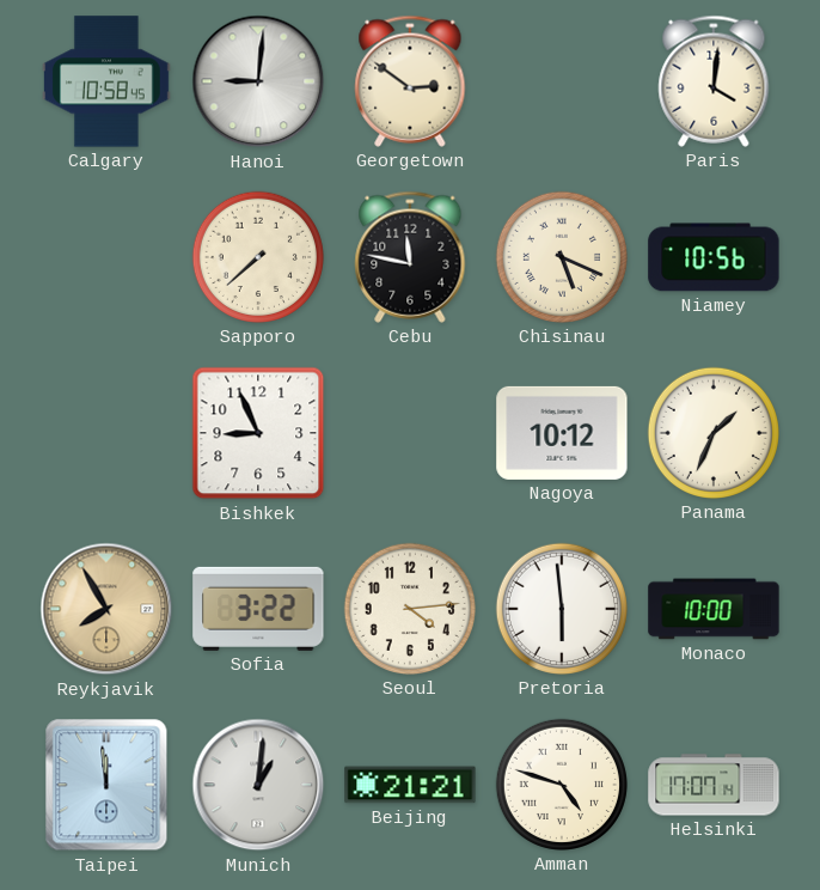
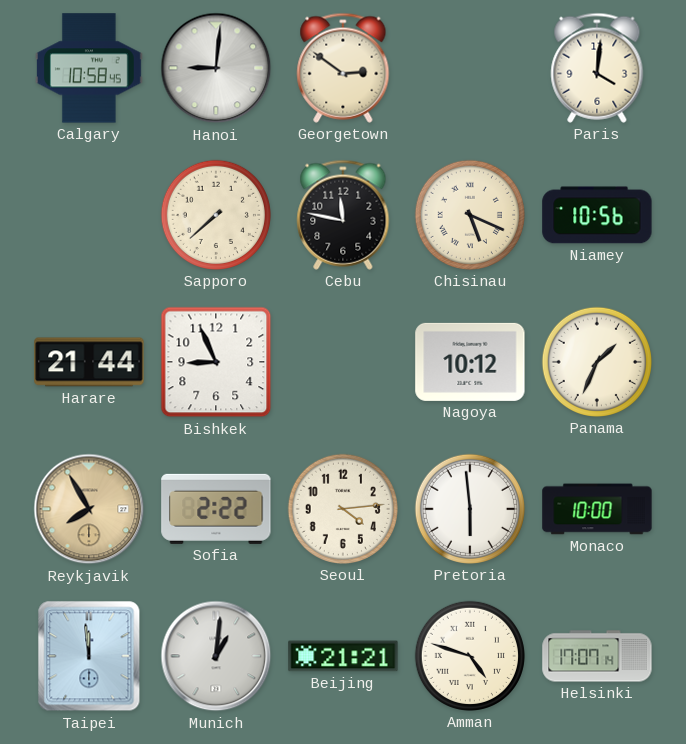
Harare: none -> 21:44 (89, 362)
Sofia: 3:22 -> 2:22 (216, 509)
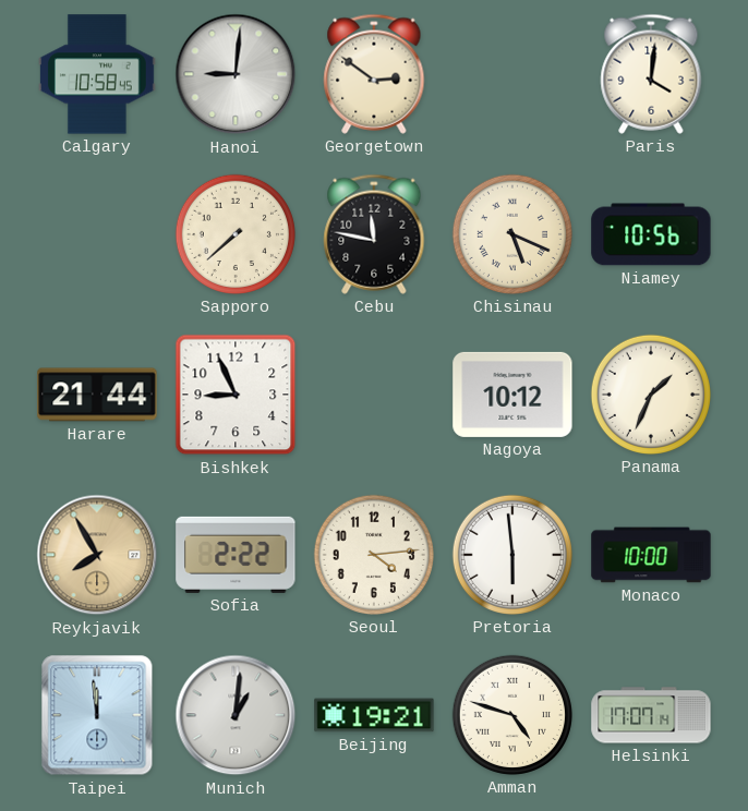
Beijing: 21:21 -> 19:21 (374, 715)
